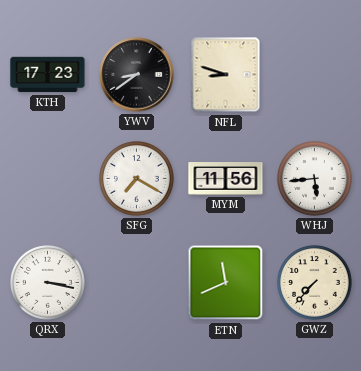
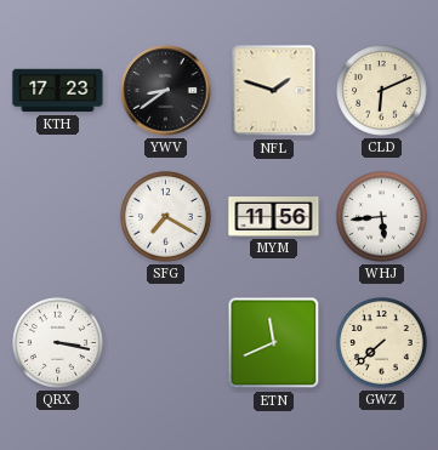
NFL: 8:48 -> 1:48 (274, 91)
CLD: none -> 6:11 (382, 91)
GWZ: 7:37 -> 7:38 (382, 343)
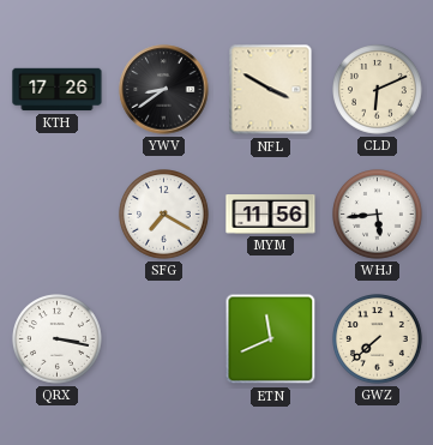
KTH: 17:23 -> 17:26 (58, 90)
NFL: 1:48 -> 3:50 (271, 90)
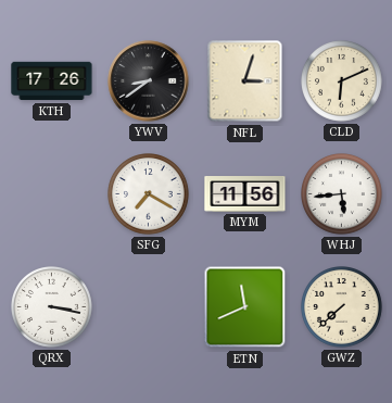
NFL: 3:50 -> 3:03 (245, 81)
